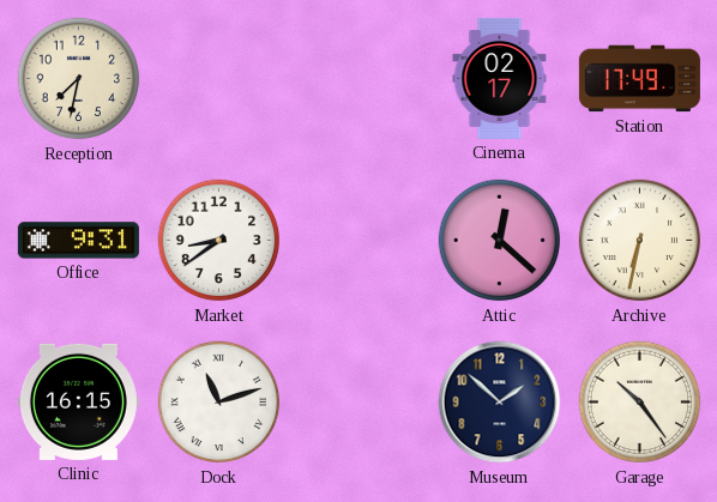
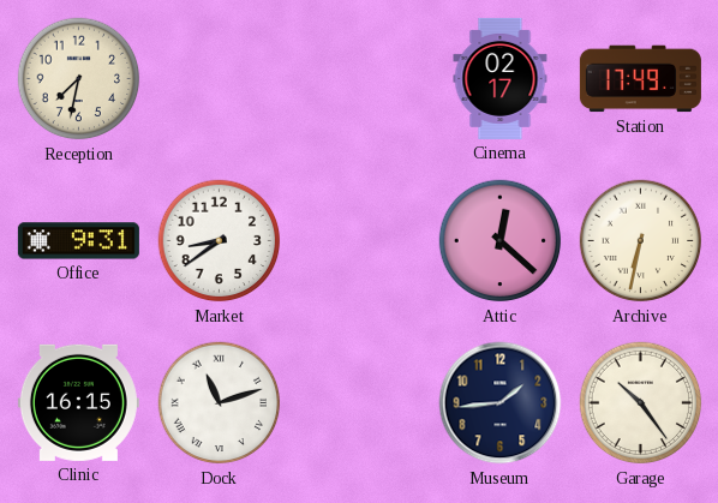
Museum: 1:52 -> 1:44 (501, 403)
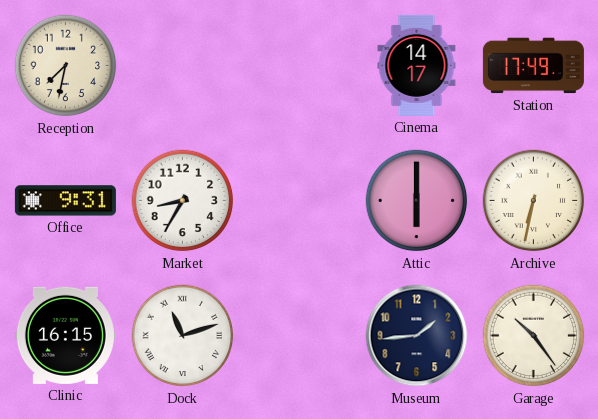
Cinema: 02:17 -> 14:17 (417, 65)
Market: 8:39 -> 8:35 (183, 201)
Attic: 12:22 -> 6:00 (417, 201)
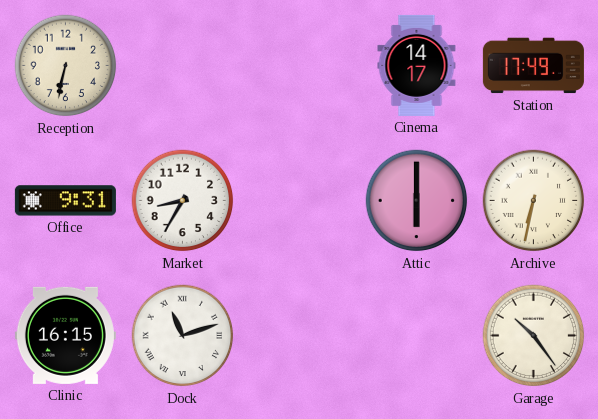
Reception: 7:32 -> 6:32 (66, 66)
Museum: 1:44 -> none (417, 336)
